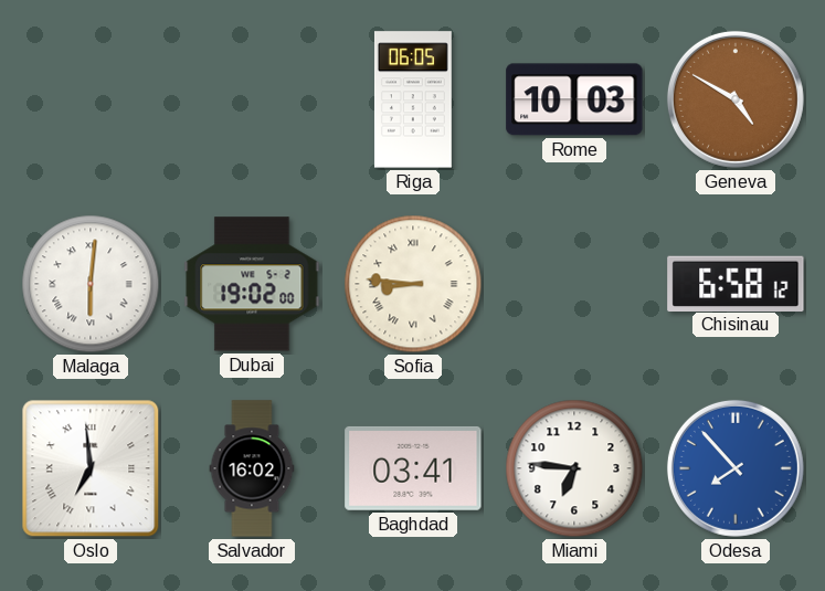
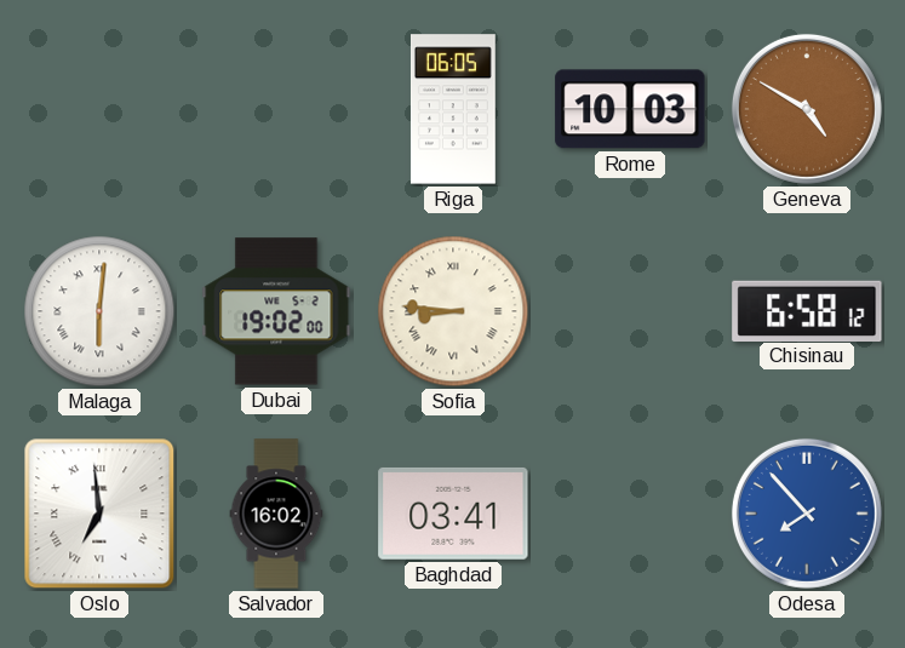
Miami: 6:46 -> none (574, 468)
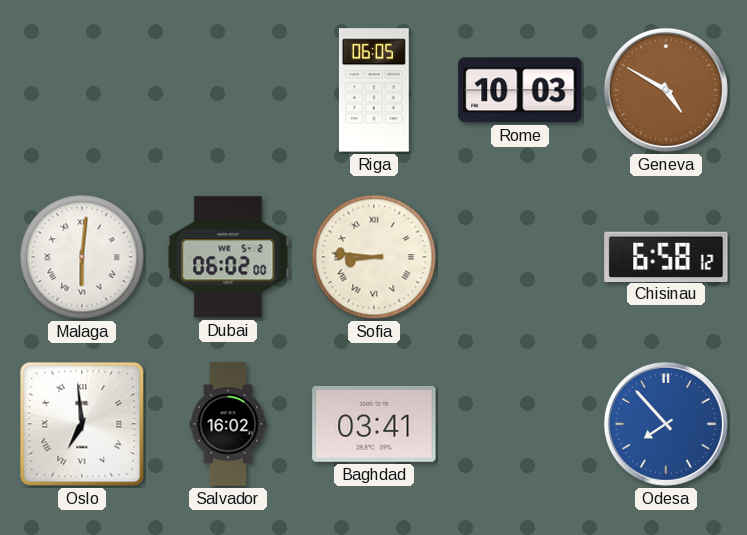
Dubai: 19:02 -> 06:02 (228, 257)
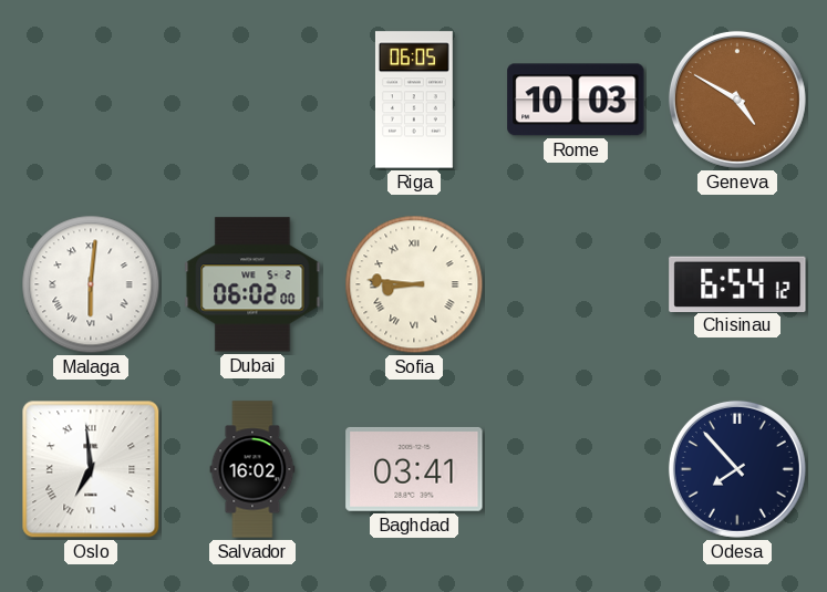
Chisinau: 6:58 -> 6:54 (737, 283)
Odesa dial: blue -> navy (737, 469)
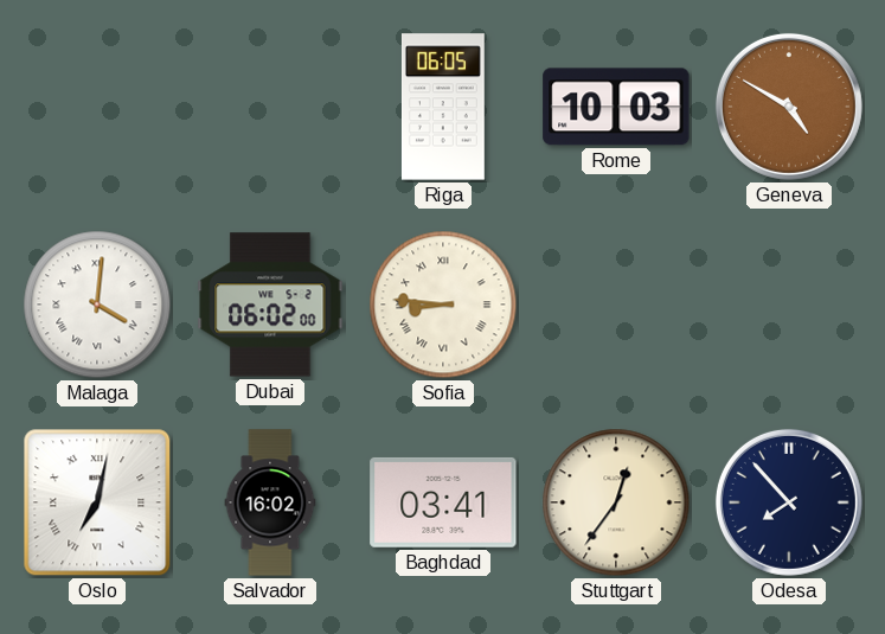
Malaga: 6:01 -> 4:01 (97, 305)
Chisinau: 6:54 -> none (737, 283)
Oslo: 6:59 -> 7:02 (97, 502)
Stuttgart: none -> 12:36 (616, 502)
